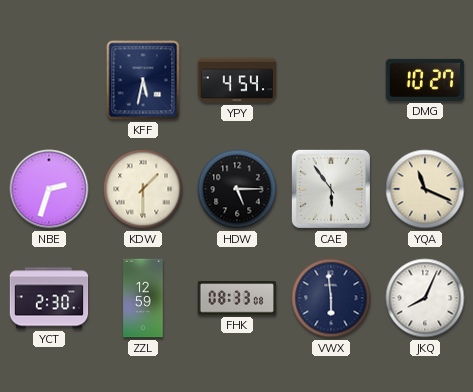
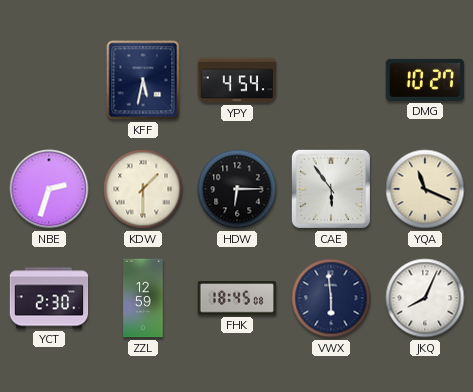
HDW: 5:15 -> 6:15 (237, 189)
FHK: 08:33 -> 18:45 (237, 298)
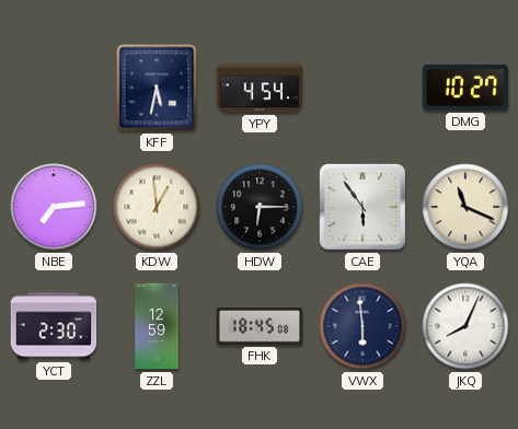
NBE: 2:33 -> 7:14 (54, 207)
KDW: 1:30 -> 12:59 (157, 207)
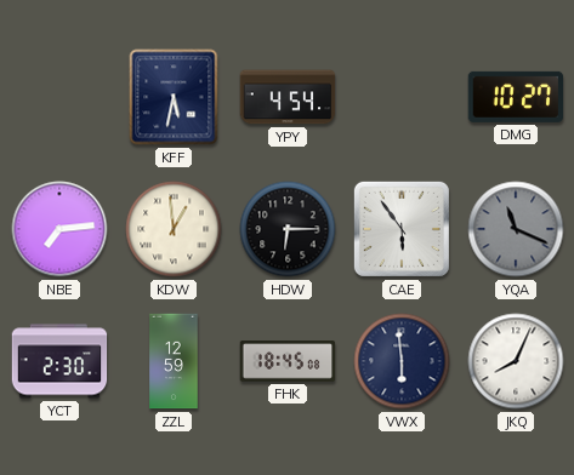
YQA dial: cream -> grey (516, 229)
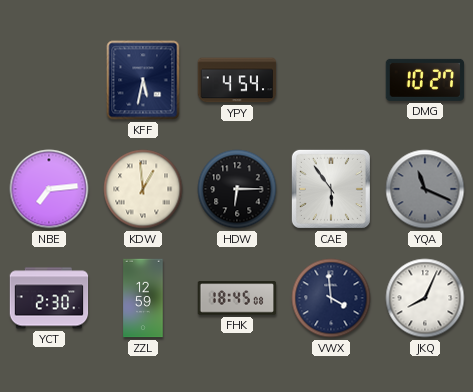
VWX: 5:59 -> 3:59 (331, 298)
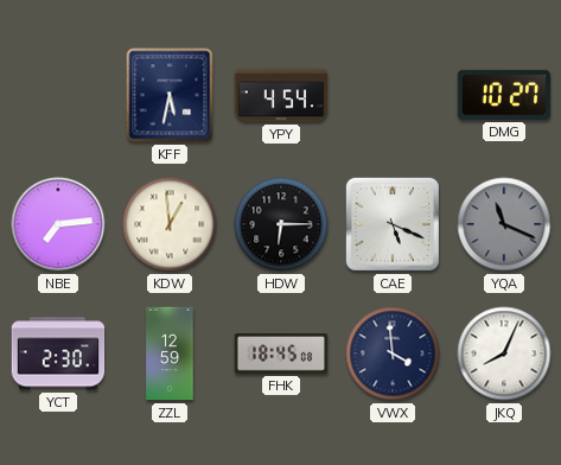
CAE: 5:54 -> 5:19 (393, 224)
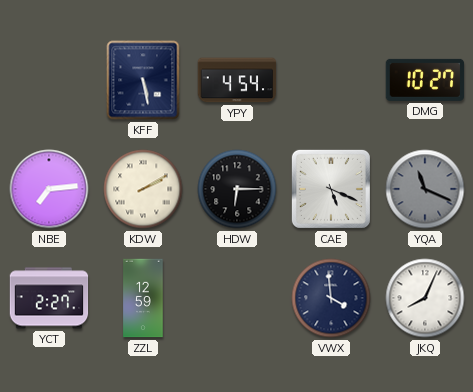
KFF: 5:32 -> 5:28 (143, 80)
KDW: 12:59 -> 2:10 (143, 189)
YCT: 2:30 -> 2:27 (49, 298)
FHK: 18:45 -> none (281, 353)
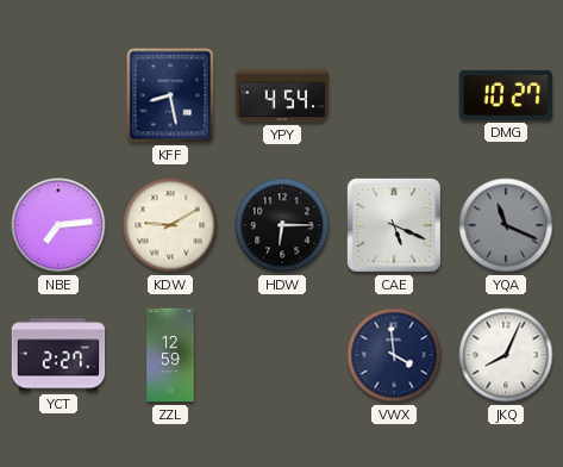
KFF: 5:28 -> 8:28 (170, 95)
KDW: 2:10 -> 9:10 (170, 225)
